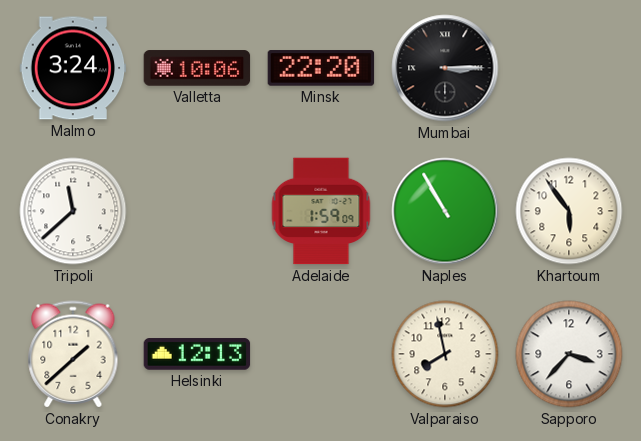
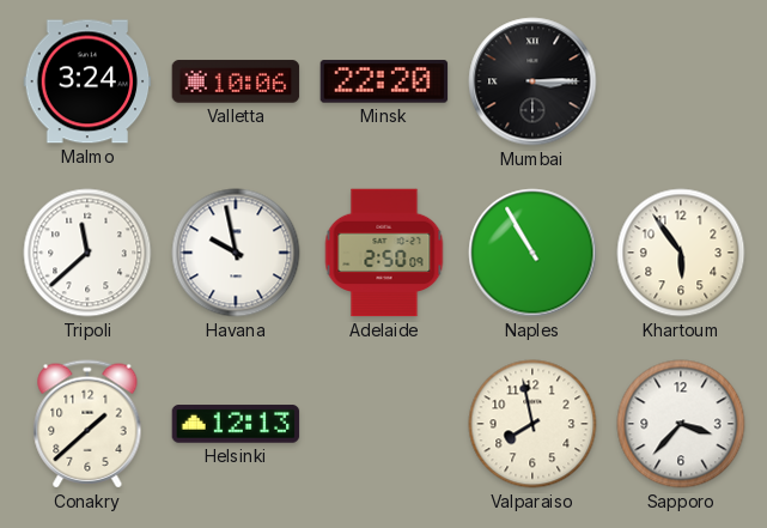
Havana: none -> 9:58 (236, 253)
Adelaide: 1:59 -> 2:50 (384, 253)
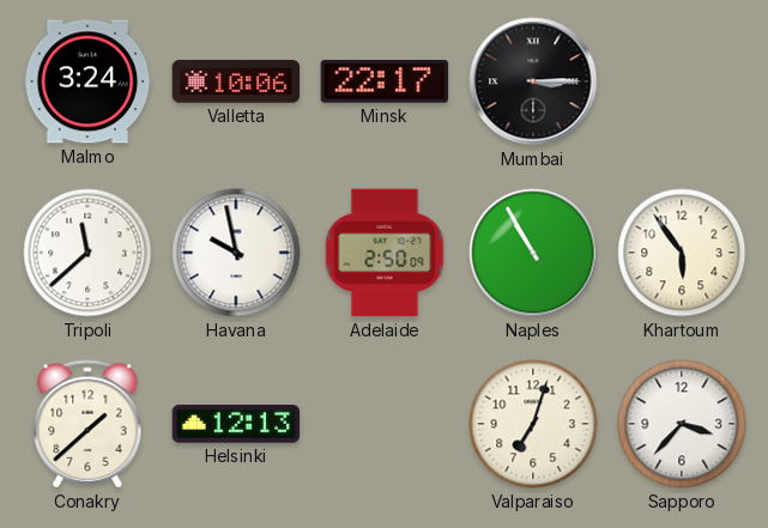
Minsk: 22:20 -> 22:17 (385, 81)
Valparaiso: 7:58 -> 7:03 (533, 424)
